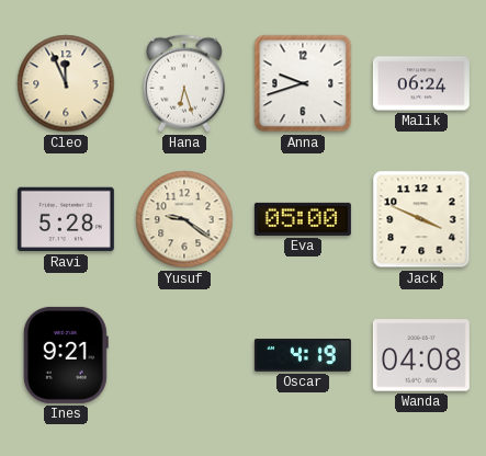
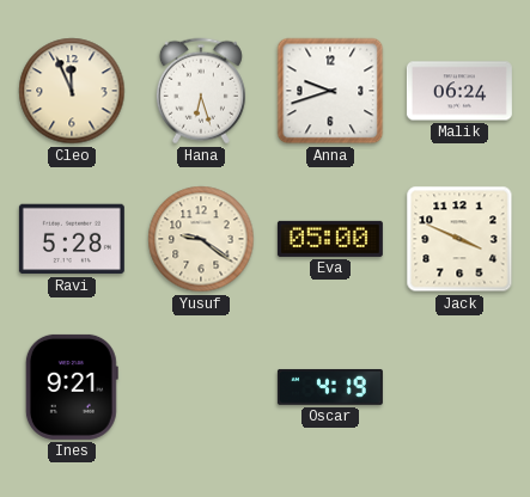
Wanda: 04:08 -> none (421, 355)
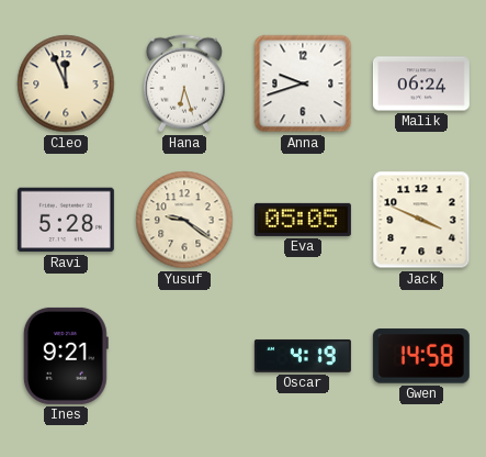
Eva: 05:00 -> 05:05 (303, 220)
Gwen: none -> 14:58 (421, 356)
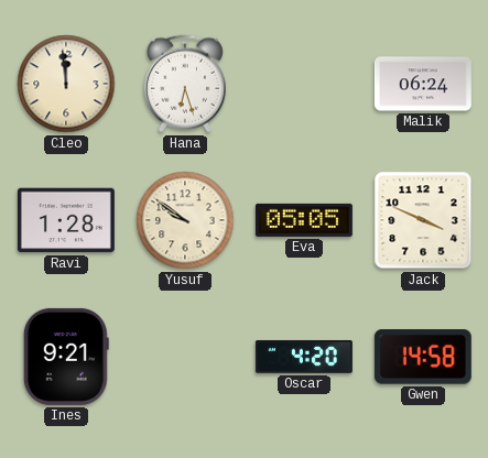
Cleo: 11:56 -> 11:59 (66, 84)
Anna: 9:42 -> none (303, 83)
Ravi: 5:28 -> 1:28 (66, 220)
Yusuf: 9:21 -> 9:51 (185, 220)
Oscar: 4:19 -> 4:20 (304, 357)
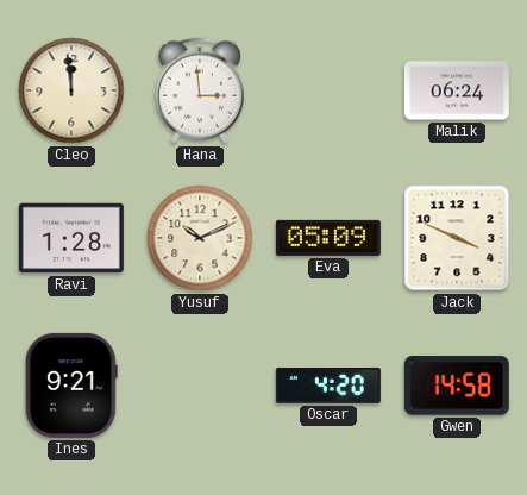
Hana: 6:27 -> 2:59 (200, 90)
Yusuf: 9:51 -> 10:11 (200, 238)
Eva: 05:05 -> 05:09 (328, 238)
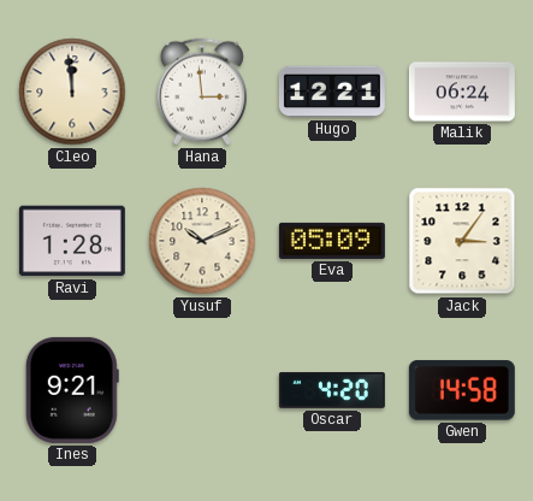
Hugo: none -> 12:21 (332, 92)
Jack: 3:49 -> 3:06 (462, 241)
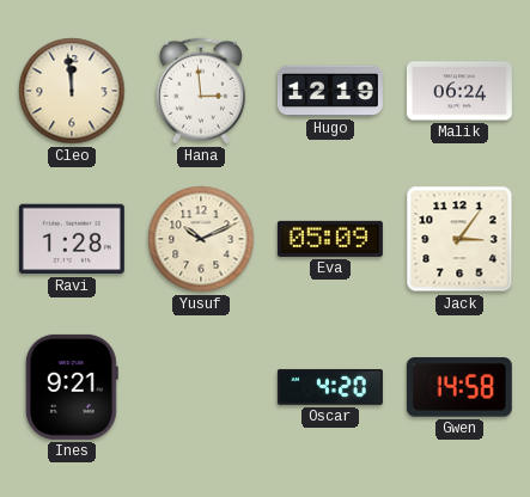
Hugo: 12:21 -> 12:19 (330, 91)
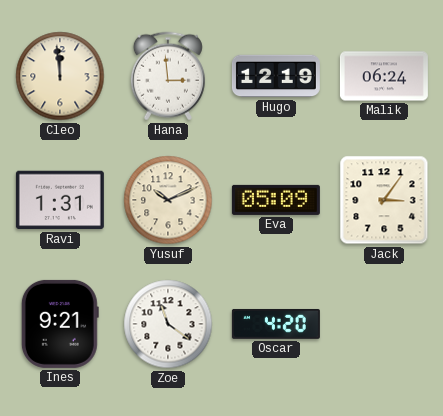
Ravi: 1:28 -> 1:31 (60, 200)
Zoe: none -> 11:21 (168, 324)
Gwen: 14:58 -> none (459, 387)
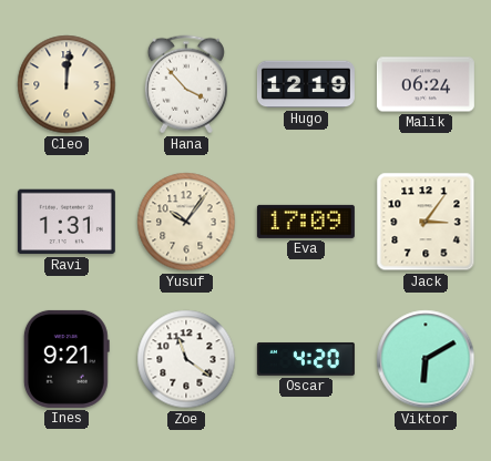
Cleo: 11:59 -> 12:01 (67, 84)
Hana: 2:59 -> 3:53 (186, 84)
Yusuf: 10:11 -> 10:06 (186, 222)
Eva: 05:09 -> 17:09 (306, 222)
Viktor: none -> 6:10 (426, 359)
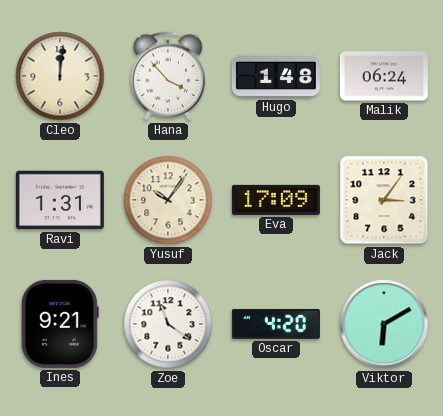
Hugo: 12:19 -> 1:48 (276, 76)
